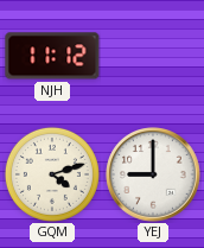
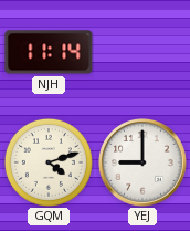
NJH: 11:12 -> 11:14 (49, 52)
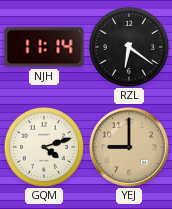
RZL: none -> 6:21 (129, 47)
YEJ dial: white -> champagne (129, 147)
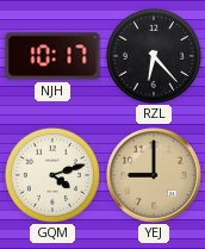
NJH: 11:14 -> 10:17 (52, 56)
RZL: 6:21 -> 6:23 (154, 56)
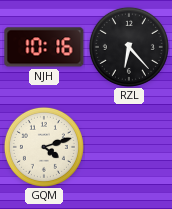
NJH: 10:17 -> 10:16 (44, 47)
YEJ: 9:00 -> none (154, 175)
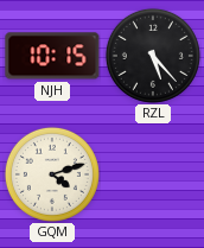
NJH: 10:16 -> 10:15 (52, 56)
RZL: 6:23 -> 5:23 (153, 56)
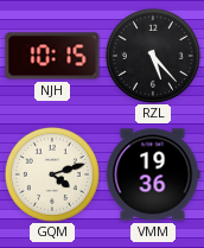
VMM: none -> 19:36 (153, 174)
